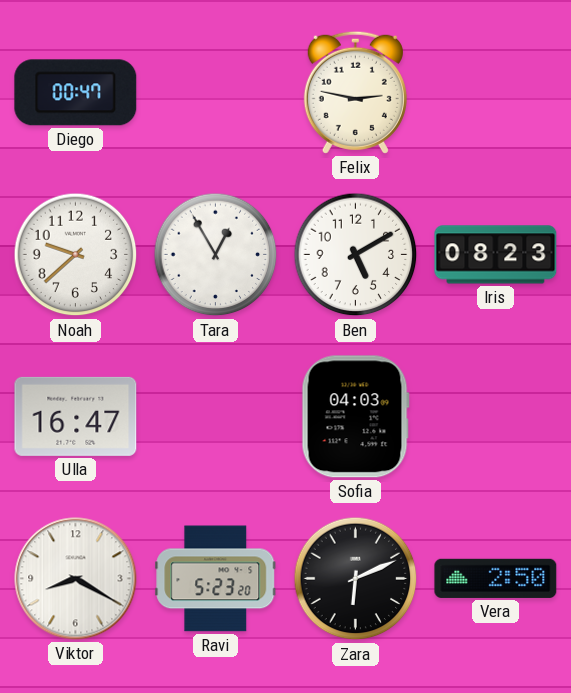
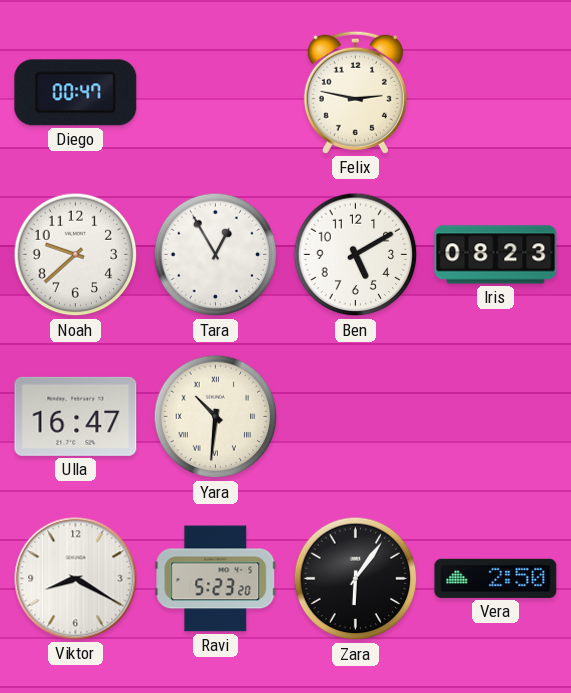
Yara: none -> 10:31 (216, 417)
Sofia: 04:03 -> none (355, 417)
Zara: 6:11 -> 6:06 (356, 579)
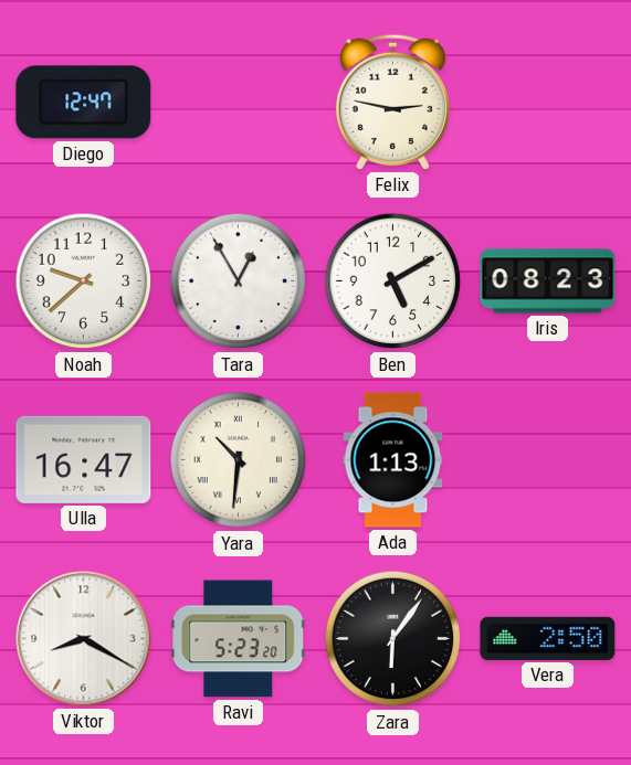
Diego: 00:47 -> 12:47 (84, 103)
Ada: none -> 1:13 (393, 460)
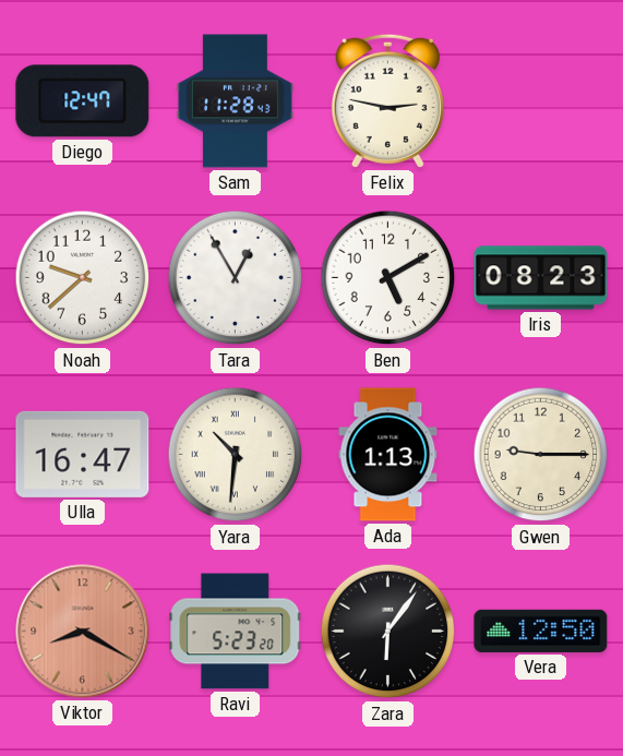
Sam: none -> 11:28 (235, 101)
Gwen: none -> 9:15 (541, 455)
Viktor dial: white -> salmon (83, 632)
Vera: 2:50 -> 12:50 (541, 631)
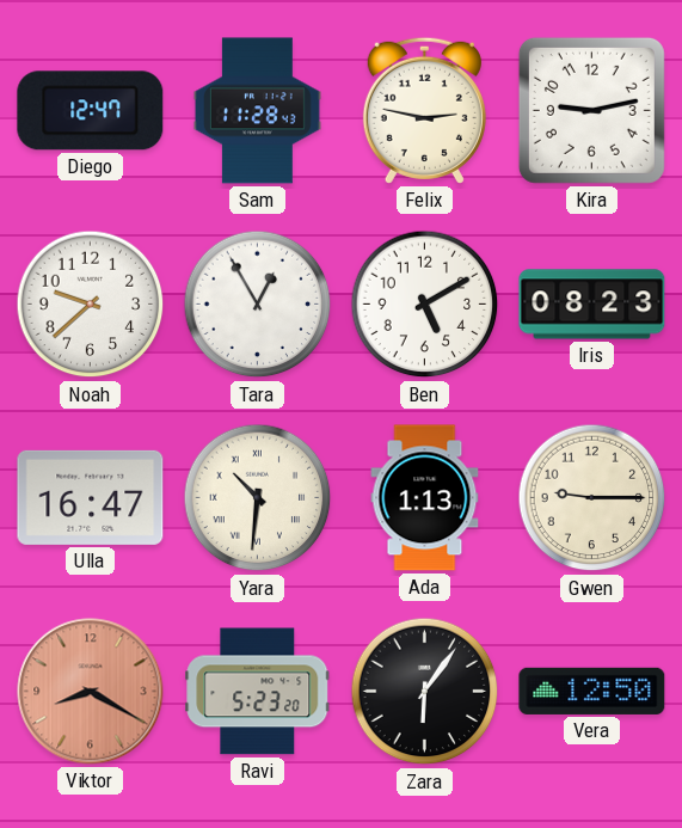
Kira: none -> 9:13 (591, 110)
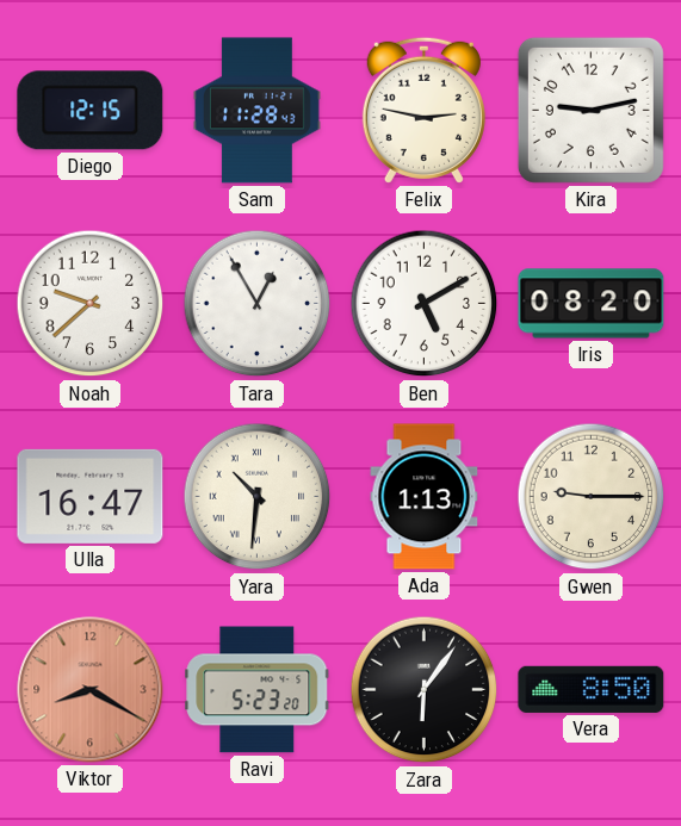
Diego: 12:47 -> 12:15 (91, 111)
Iris: 08:23 -> 08:20 (592, 304)
Vera: 12:50 -> 8:50 (592, 689)
